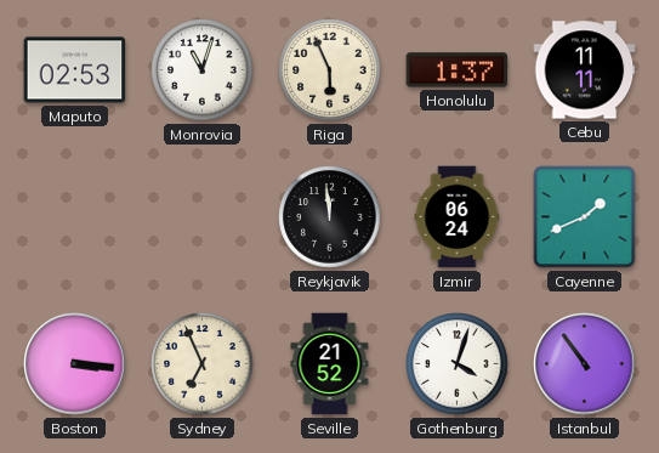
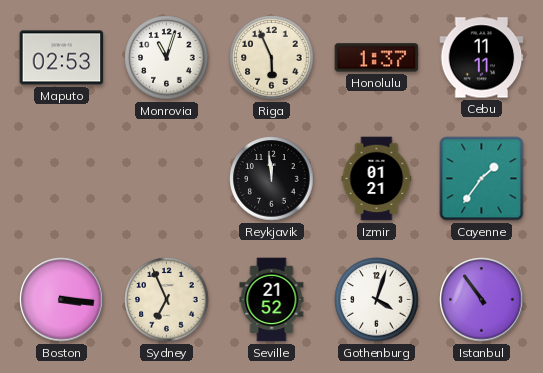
Izmir: 06:24 -> 01:21 (377, 179)
Cayenne: 1:41 -> 1:36 (482, 179)
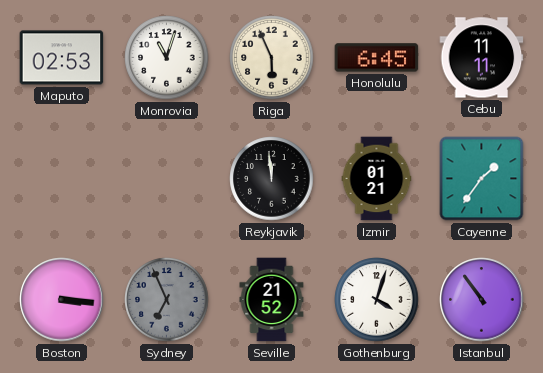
Honolulu: 1:37 -> 6:45 (377, 58)
Sydney dial: cream -> grey (167, 300)
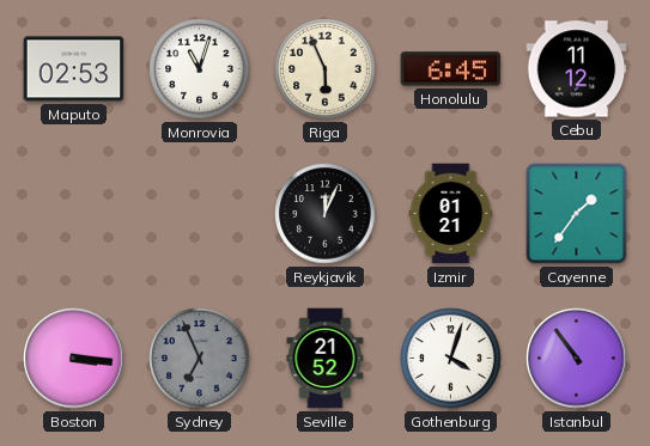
Cebu: 11:11 -> 11:12 (577, 69)
Reykjavik: 11:59 -> 12:04 (326, 214)
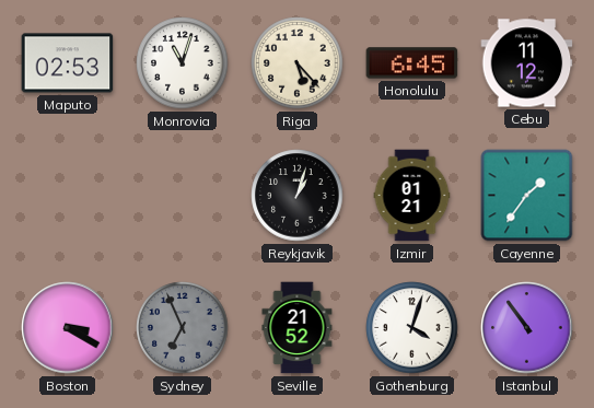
Riga: 5:56 -> 5:23 (298, 63)
Reykjavik: 12:04 -> 1:03 (298, 196)
Boston: 3:16 -> 3:20 (68, 328)
